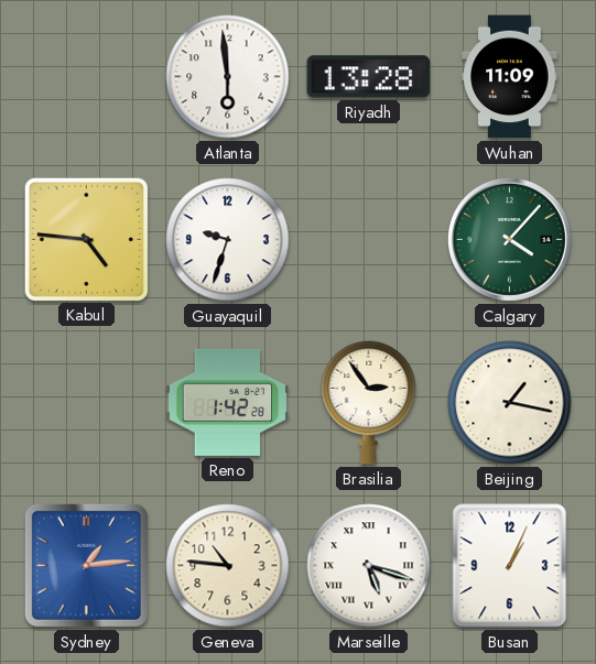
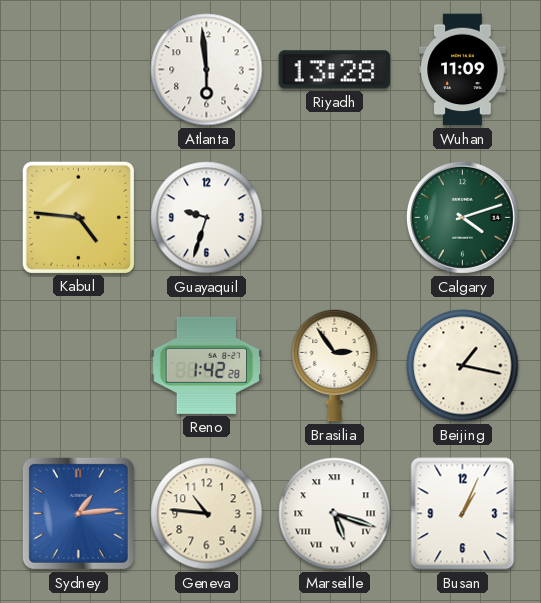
Calgary: 4:07 -> 4:12 (462, 217)
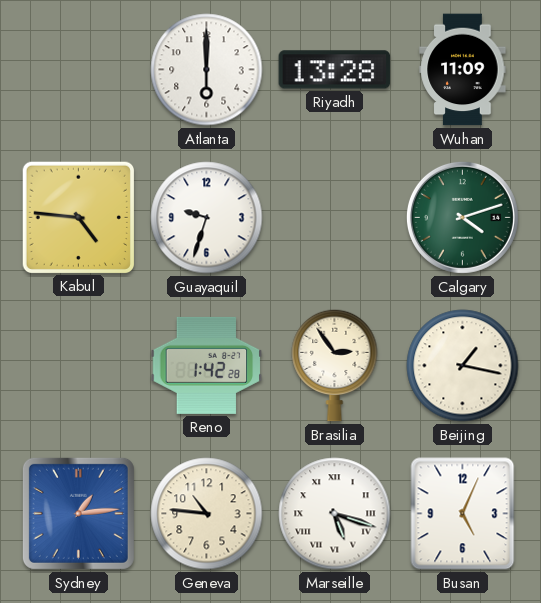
Atlanta: 5:59 -> 6:00 (207, 70)
Busan: 1:04 -> 5:04 (463, 514)
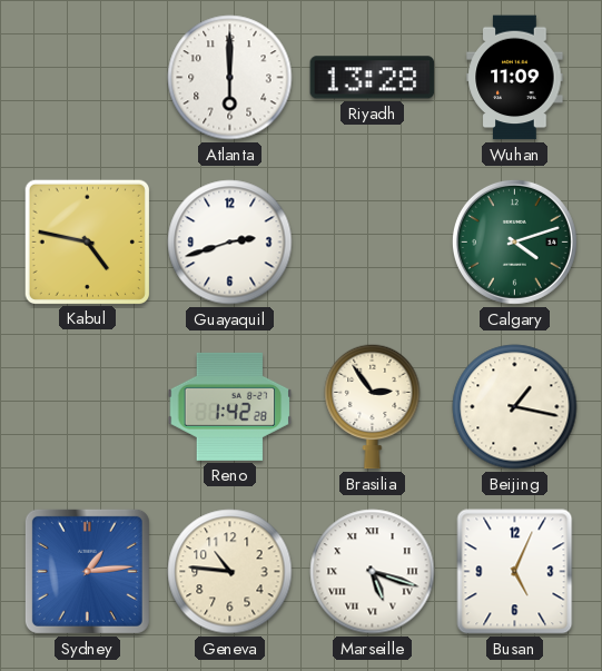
Kabul: 4:46 -> 4:47 (87, 241)
Guayaquil: 9:33 -> 2:42 (230, 243)
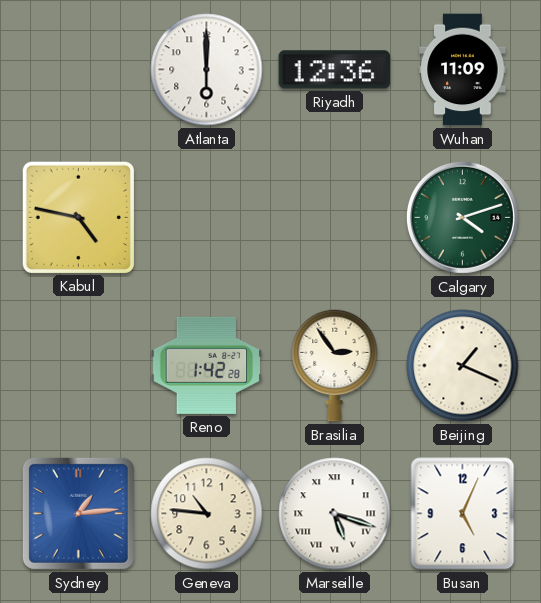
Riyadh: 13:28 -> 12:36 (335, 70)
Guayaquil: 2:42 -> none (230, 243)
Beijing: 1:17 -> 1:19 (463, 366)
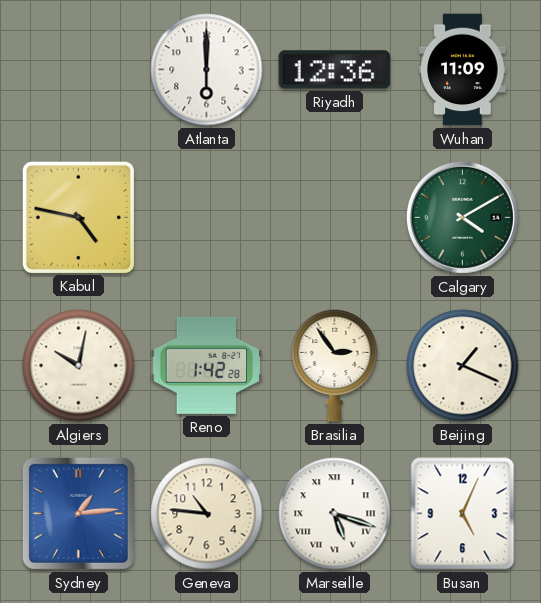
Calgary: 4:12 -> 4:10 (462, 217)
Algiers: none -> 10:02 (79, 366)
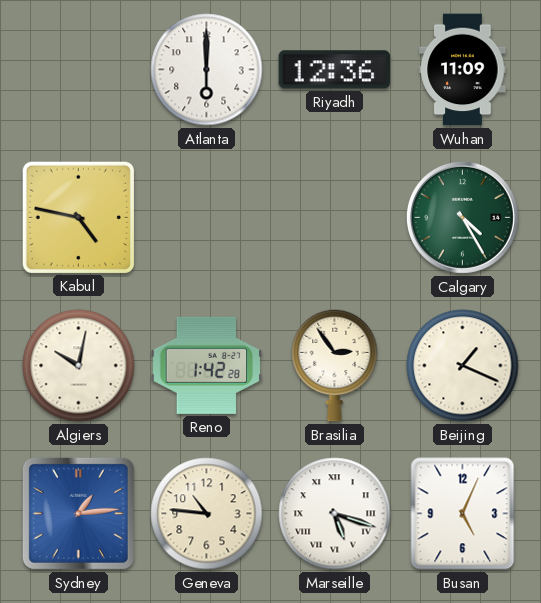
Calgary: 4:10 -> 4:25 (462, 217)
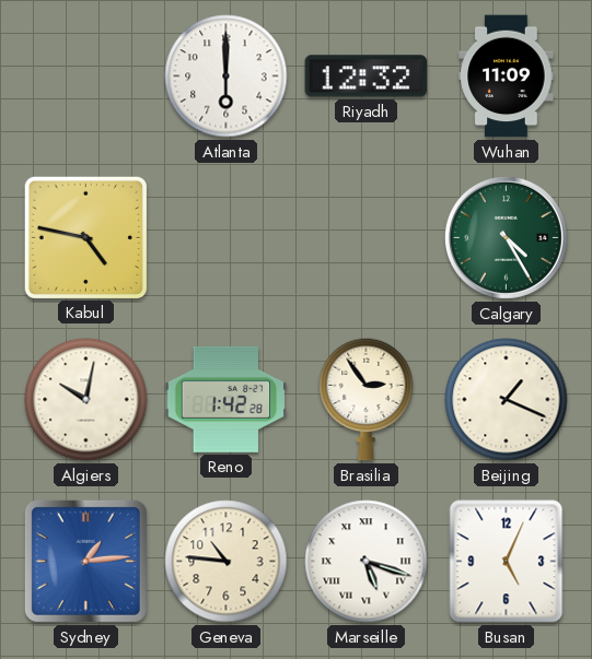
Riyadh: 12:36 -> 12:32 (367, 77)
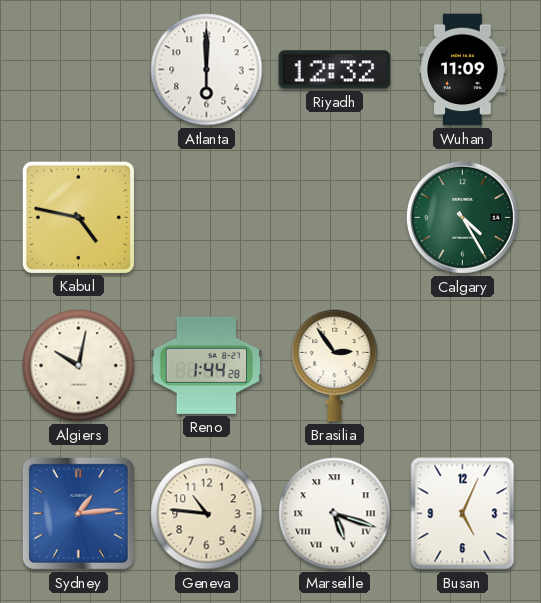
Reno: 1:42 -> 1:44 (207, 365)
Beijing: 1:19 -> none (507, 400)
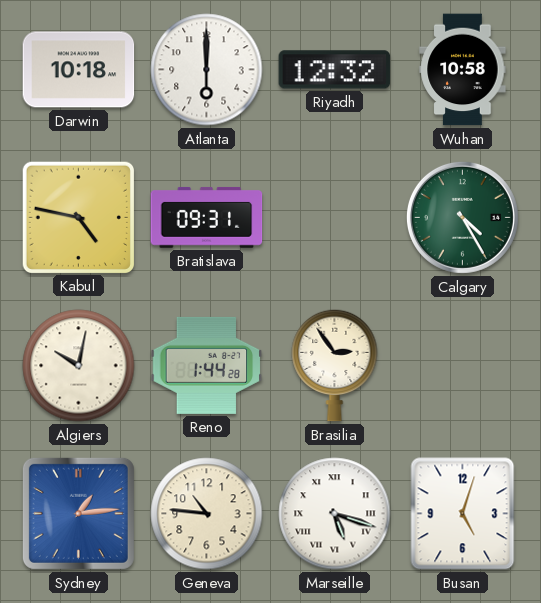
Darwin: none -> 10:18 (79, 70)
Wuhan: 11:09 -> 10:58 (463, 70)
Bratislava: none -> 09:31 (207, 217)
Busan: 5:04 -> 5:03 (463, 514)
